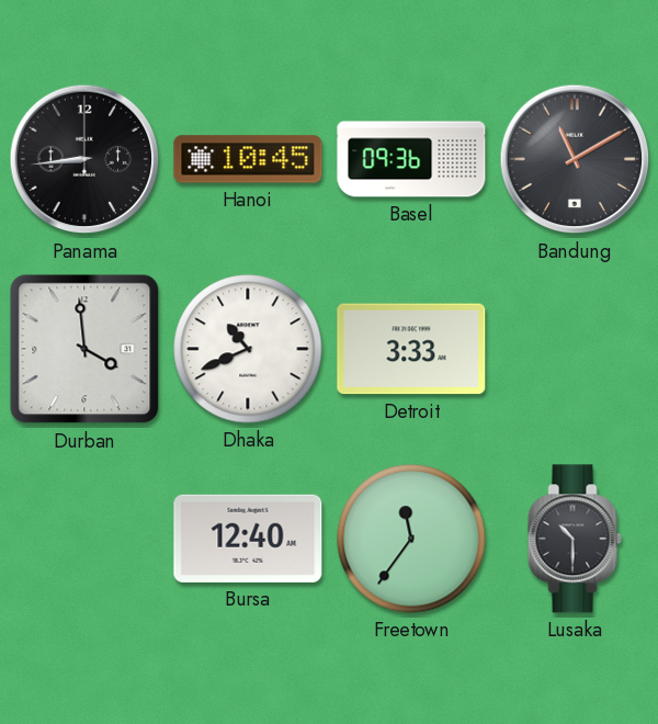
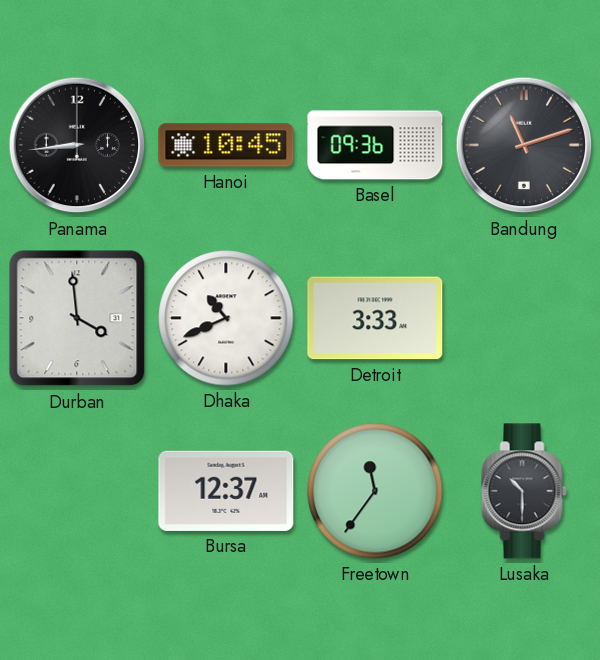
Bandung: 11:10 -> 11:12 (524, 145)
Bursa: 12:40 -> 12:37 (226, 491)
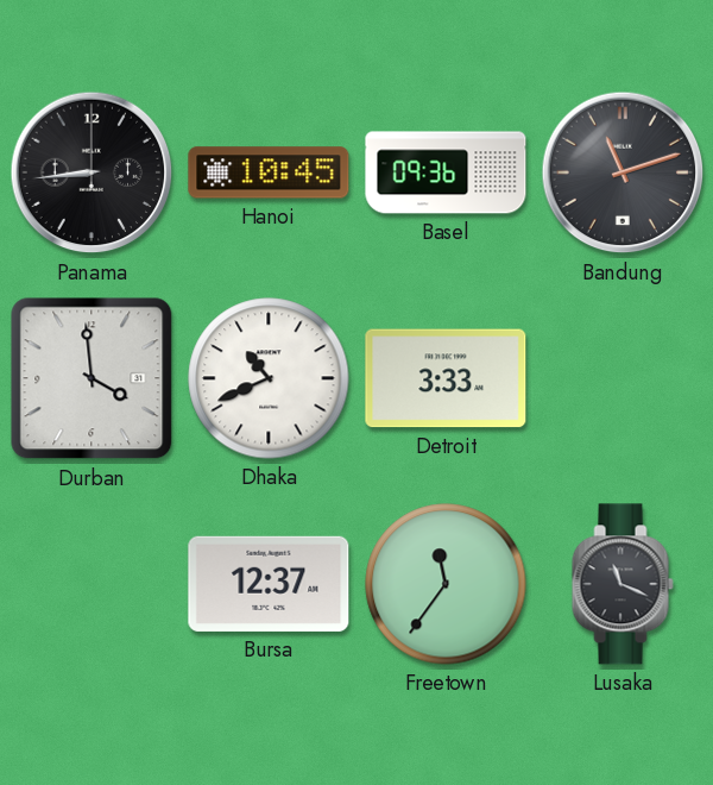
Lusaka: 10:30 -> 11:19 (623, 584)
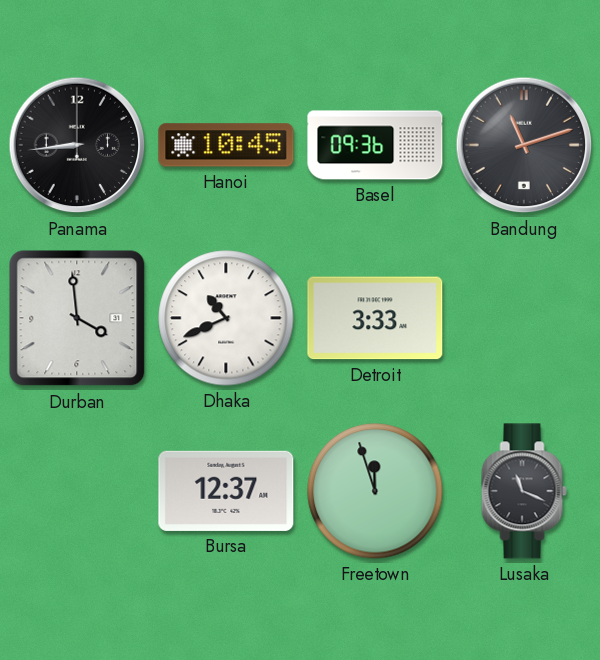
Freetown: 11:36 -> 11:57 (375, 491)
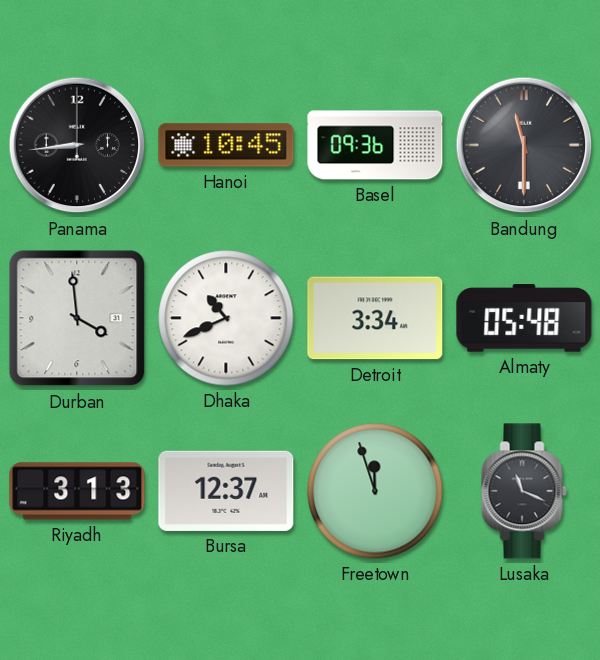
Bandung: 11:12 -> 11:30 (524, 145)
Detroit: 3:33 -> 3:34 (375, 318)
Almaty: none -> 05:48 (524, 318)
Riyadh: none -> 3:13 (77, 491)
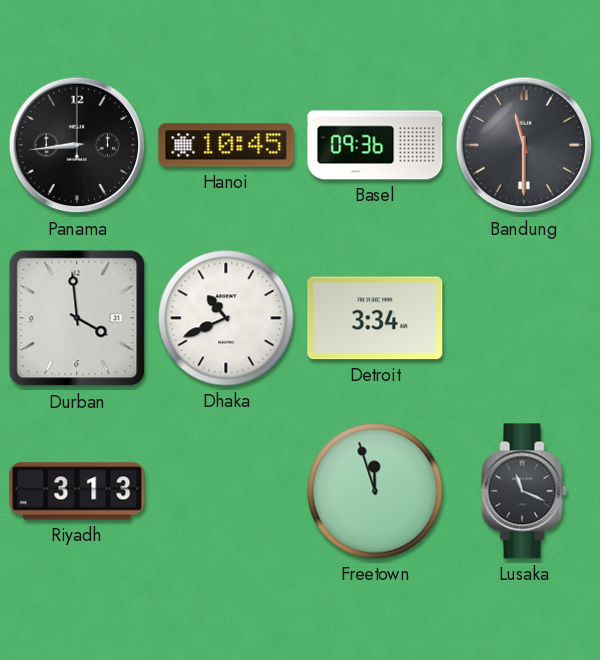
Almaty: 05:48 -> none (524, 318)
Bursa: 12:37 -> none (226, 491)
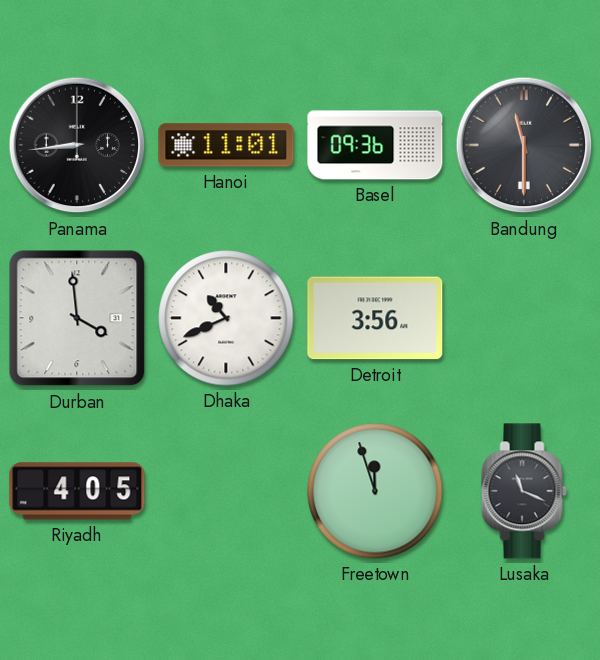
Hanoi: 10:45 -> 11:01 (226, 145)
Detroit: 3:34 -> 3:56 (375, 318)
Riyadh: 3:13 -> 4:05 (77, 491)
